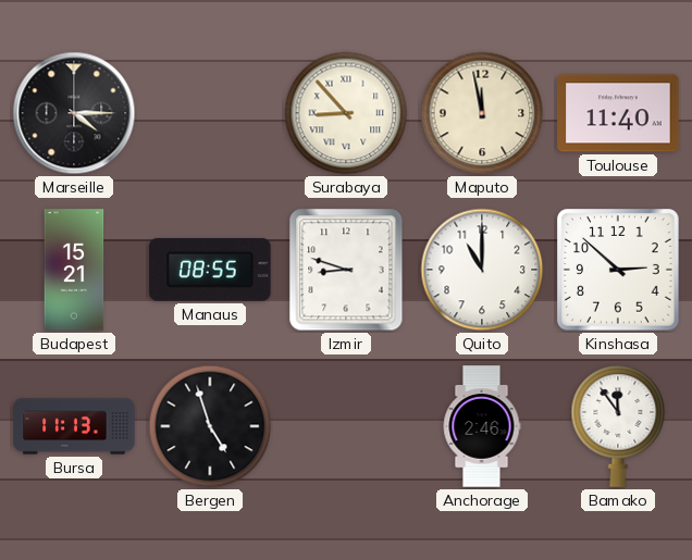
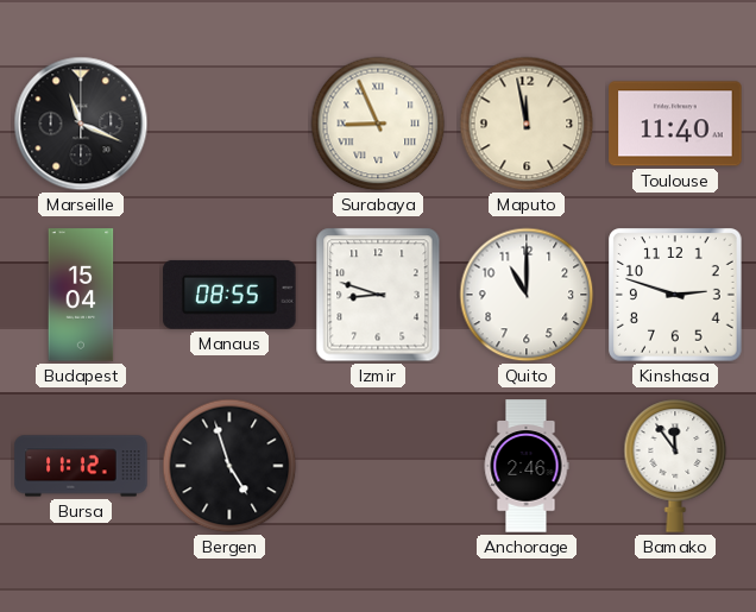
Marseille: 4:15 -> 11:19 (81, 124)
Surabaya: 8:53 -> 8:56 (378, 124)
Budapest: 15:21 -> 15:04 (81, 295)
Kinshasa: 2:52 -> 2:48 (675, 295)
Bursa: 11:13 -> 11:12 (81, 466)
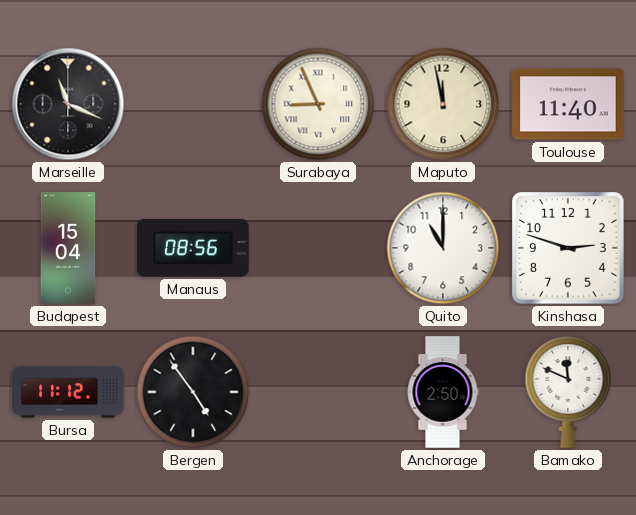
Manaus: 08:55 -> 08:56 (193, 248)
Izmir: 8:48 -> none (378, 295)
Bergen: 4:57 -> 4:54 (193, 392)
Anchorage: 2:46 -> 2:50 (443, 392)
Bamako: 11:54 -> 11:49 (568, 392)
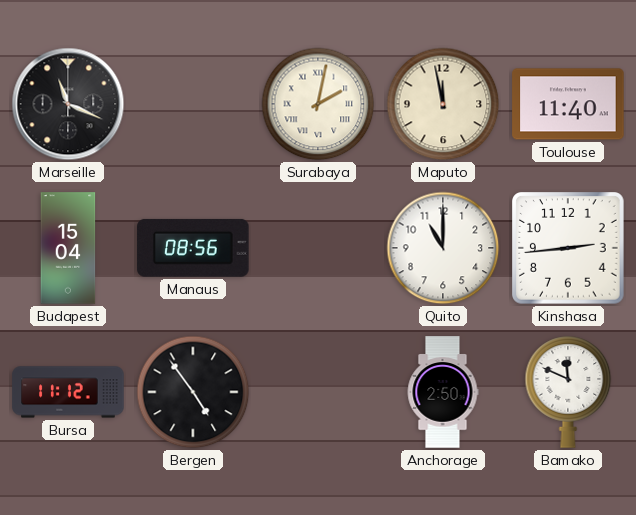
Surabaya: 8:56 -> 2:02 (318, 104)
Kinshasa: 2:48 -> 2:44 (568, 248)
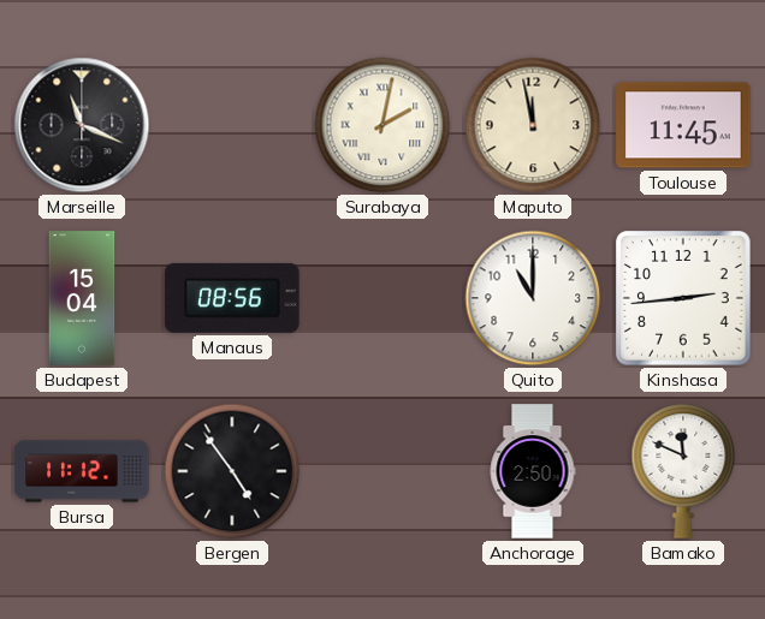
Toulouse: 11:40 -> 11:45 (683, 125)
